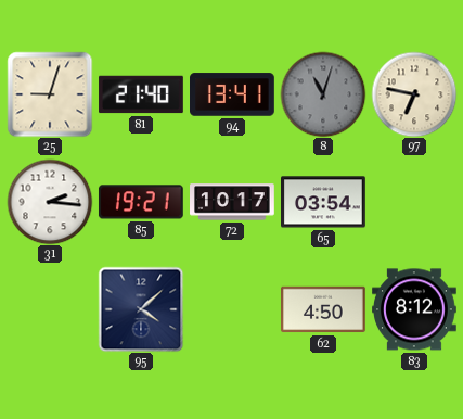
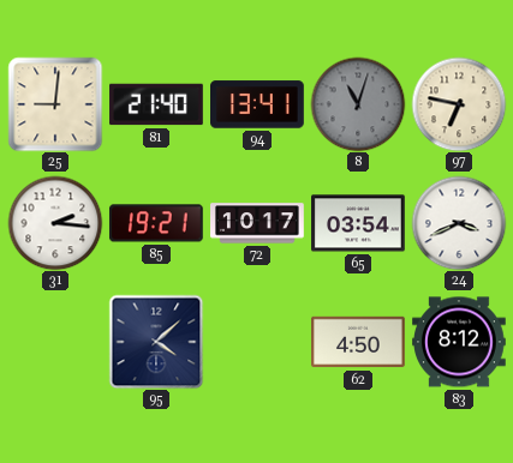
25: 9:03 -> 9:01 (55, 104)
24: none -> 3:41 (459, 223)
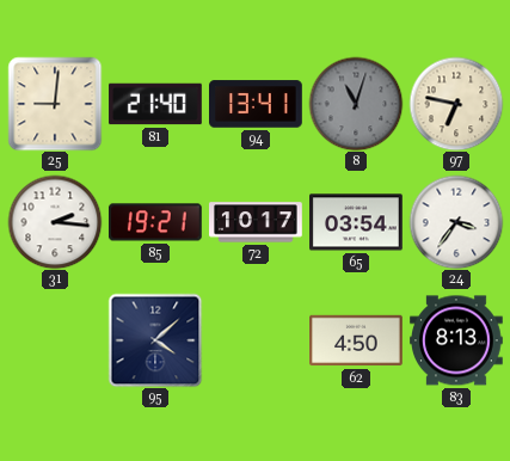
24: 3:41 -> 3:36 (456, 222)
83: 8:12 -> 8:13 (457, 340)
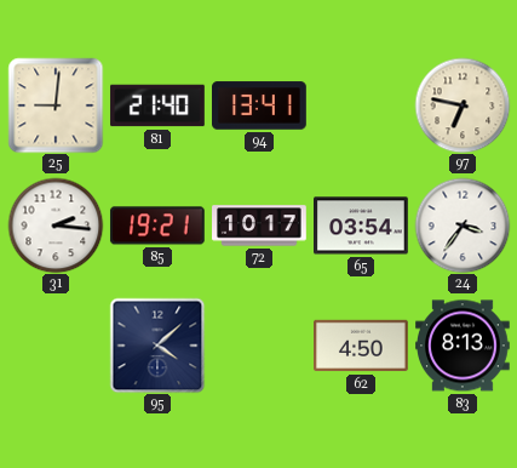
8: 11:03 -> none (356, 104)
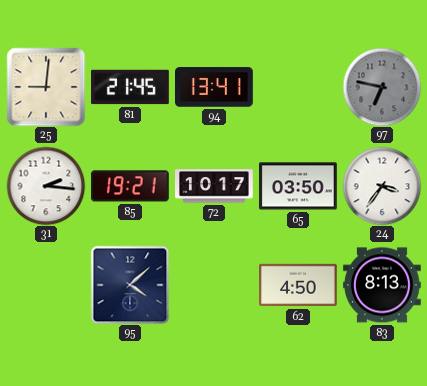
81: 21:40 -> 21:45 (130, 87)
97 dial: cream -> grey (382, 87)
65: 03:54 -> 03:50 (299, 186)
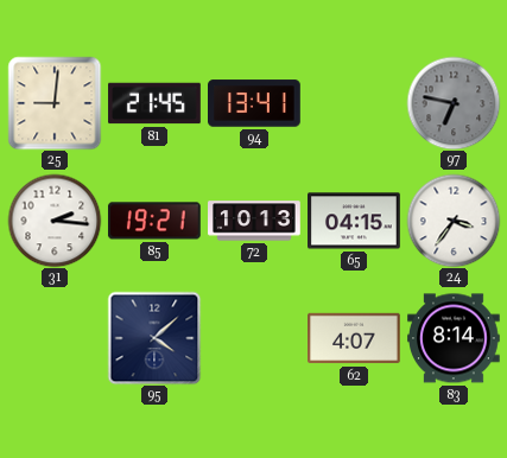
72: 10:17 -> 10:13 (255, 221)
65: 03:50 -> 04:15 (355, 221)
62: 4:50 -> 4:07 (355, 338)
83: 8:13 -> 8:14 (455, 338)
